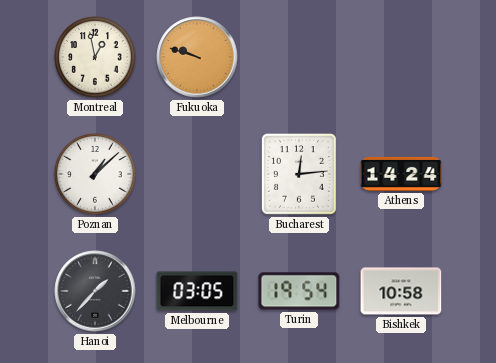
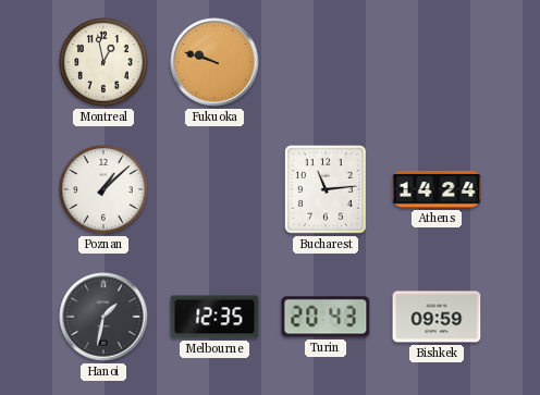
Bucharest: 12:14 -> 11:14 (326, 190)
Hanoi: 1:37 -> 1:32 (103, 317)
Melbourne: 03:05 -> 12:35 (214, 317)
Turin: 19:54 -> 20:43 (326, 317)
Bishkek: 10:58 -> 09:59 (437, 317)
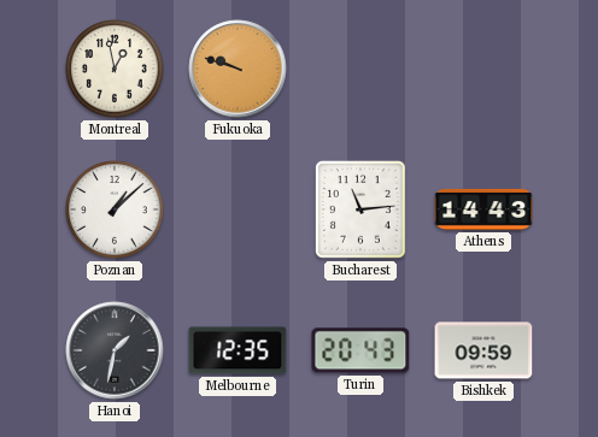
Athens: 14:24 -> 14:43 (483, 209)
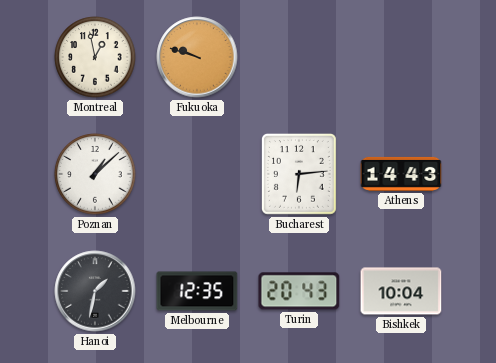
Bucharest: 11:14 -> 6:14 (299, 175)
Bishkek: 09:59 -> 10:04 (401, 291)
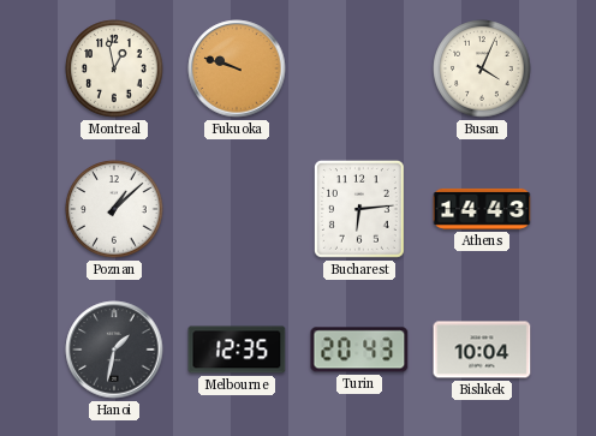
Busan: none -> 4:04 (482, 68)
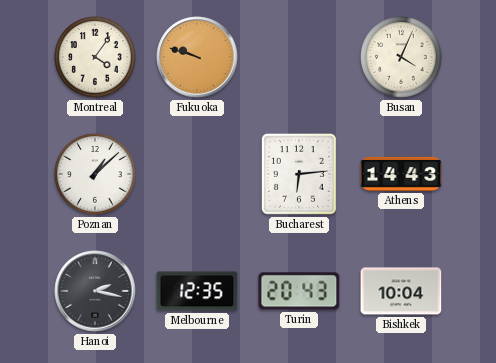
Montreal: 12:58 -> 4:06 (95, 57)
Hanoi: 1:32 -> 2:17 (95, 291)
